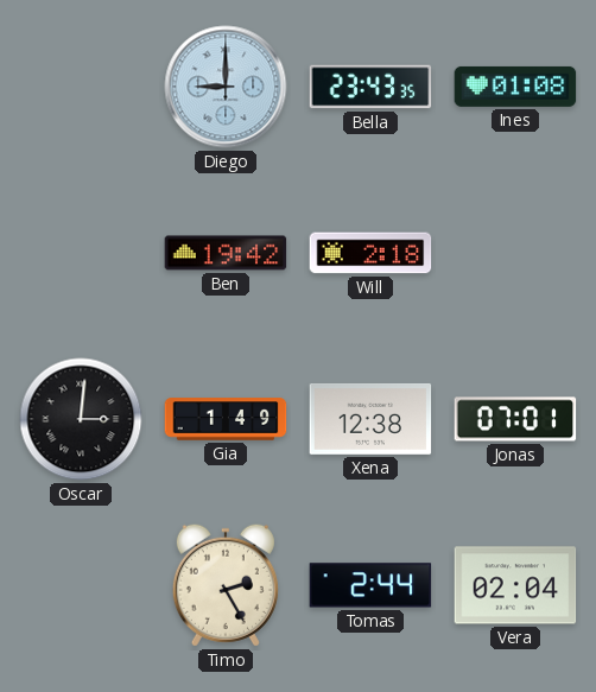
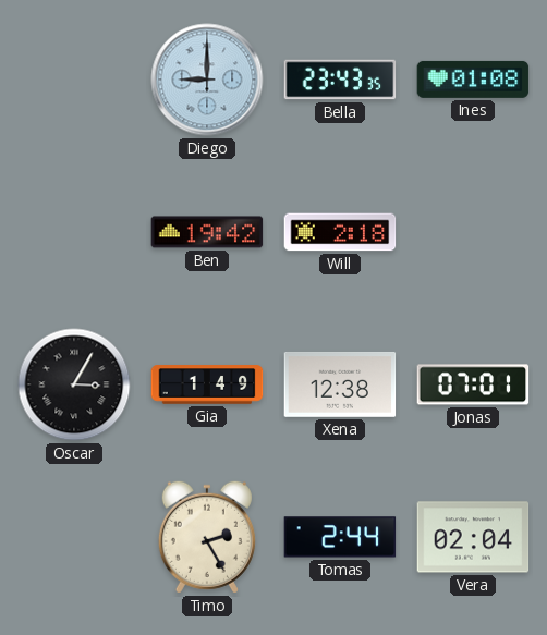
Oscar: 3:01 -> 3:05 (74, 384)
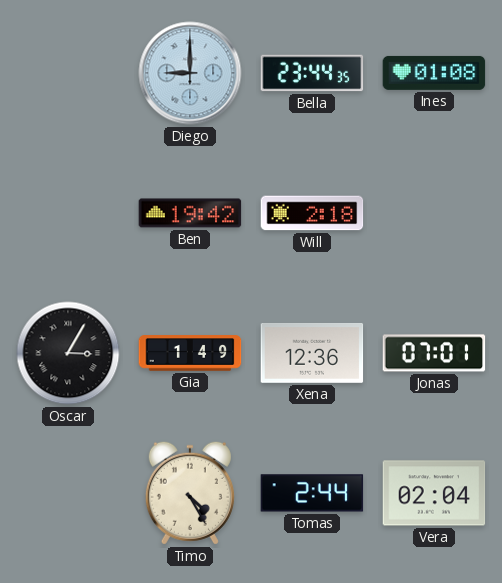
Bella: 23:43 -> 23:44 (312, 73)
Xena: 12:38 -> 12:36 (312, 353)
Timo: 2:25 -> 4:25 (190, 493)
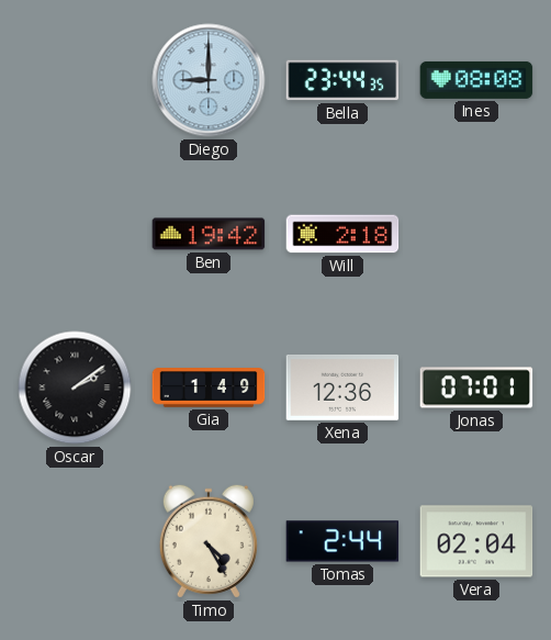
Ines: 01:08 -> 08:08 (476, 80)
Oscar: 3:05 -> 2:09 (75, 388)
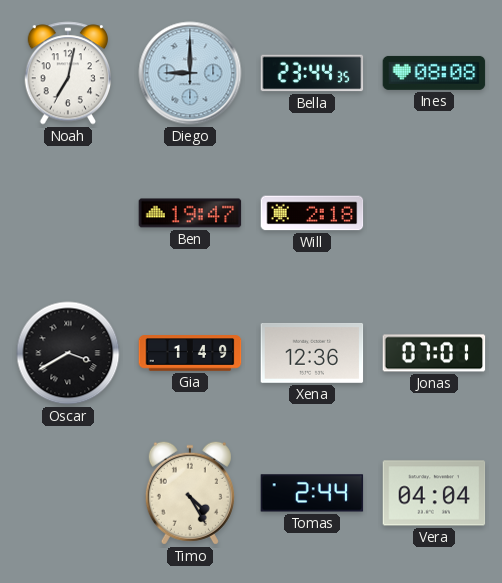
Noah: none -> 7:02 (67, 73)
Ben: 19:42 -> 19:47 (190, 213)
Oscar: 2:09 -> 3:40 (68, 353)
Vera: 02:04 -> 04:04 (434, 493)
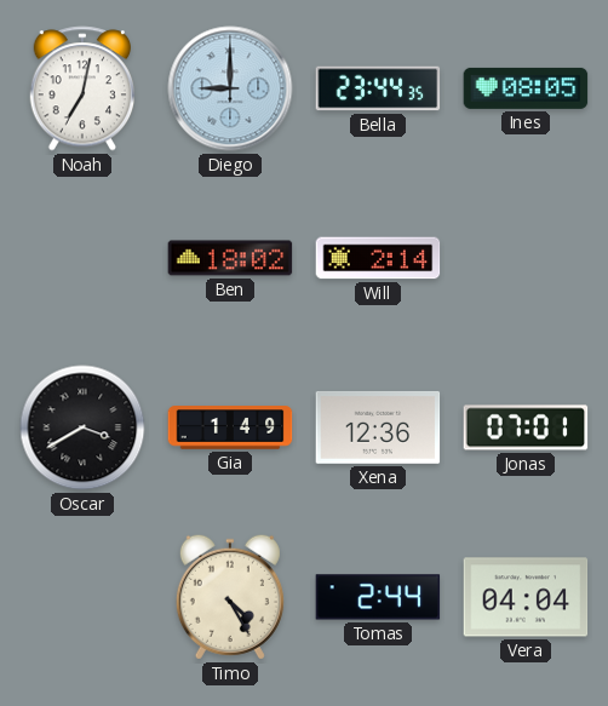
Ines: 08:08 -> 08:05 (526, 88)
Ben: 19:47 -> 18:02 (230, 258)
Will: 2:18 -> 2:14 (378, 258)
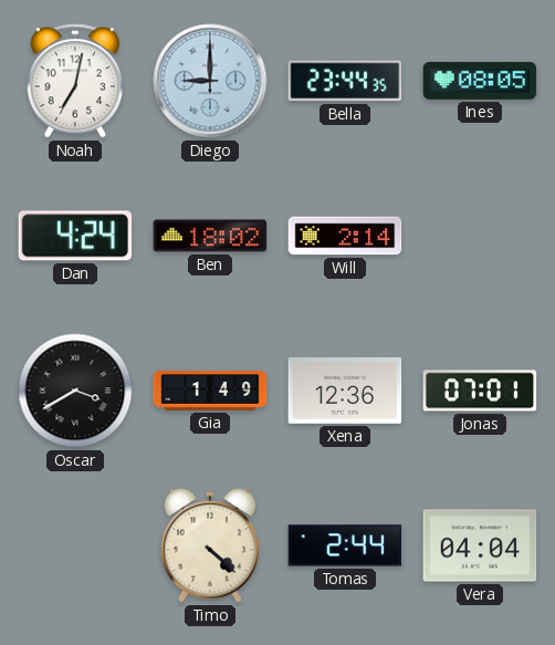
Dan: none -> 4:24 (75, 236)
Timo: 4:25 -> 4:22 (210, 545)
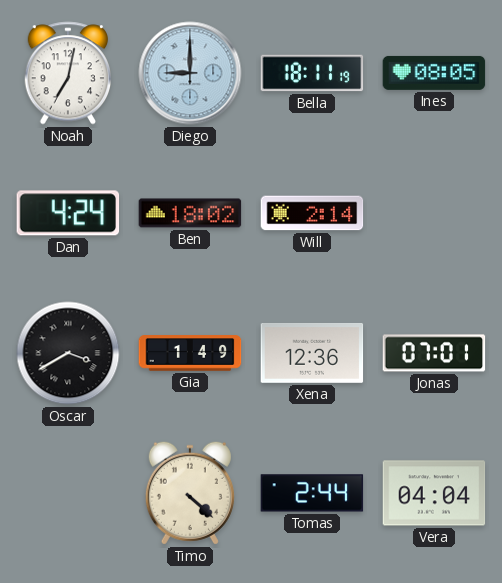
Bella: 23:44 -> 18:11 (312, 73)
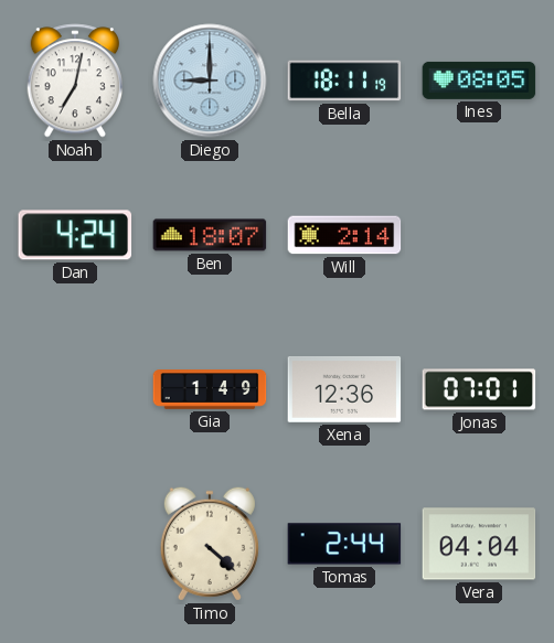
Ben: 18:02 -> 18:07 (210, 235)
Oscar: 3:40 -> none (68, 353)
